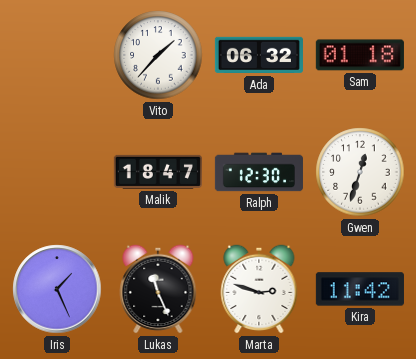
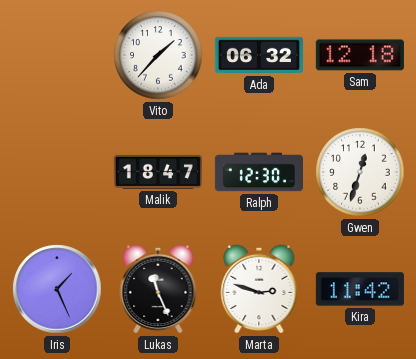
Sam: 01:18 -> 12:18 (360, 55)
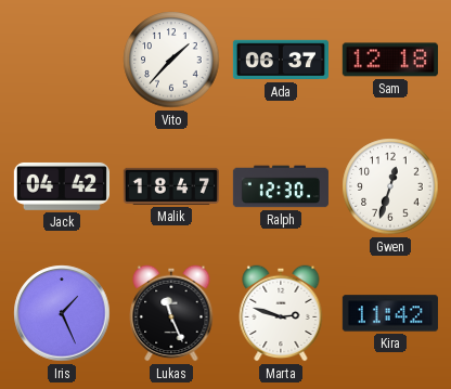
Ada: 06:32 -> 06:37 (281, 60)
Jack: none -> 04:42 (62, 186)
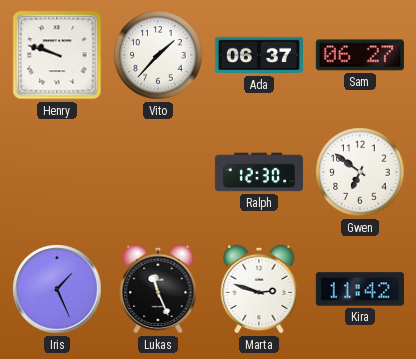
Henry: none -> 9:48 (57, 55)
Sam: 12:18 -> 06:27 (360, 55)
Jack: 04:42 -> none (62, 186)
Malik: 18:47 -> none (171, 186)
Gwen: 12:33 -> 6:51 (360, 172)
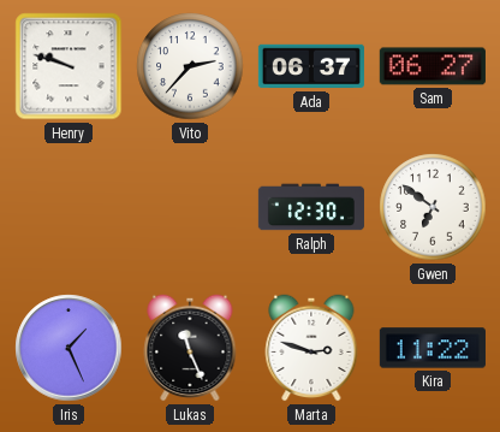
Vito: 1:37 -> 2:37 (190, 66)
Kira: 11:42 -> 11:22 (433, 348)
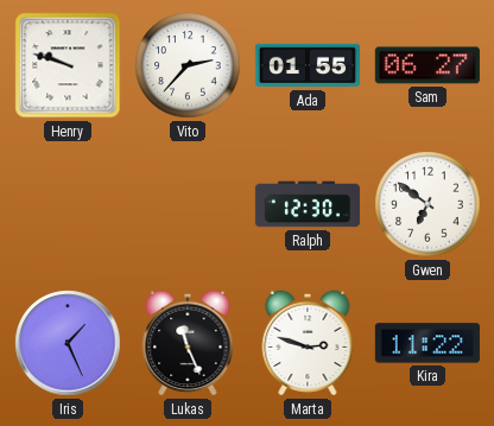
Ada: 06:37 -> 01:55 (308, 65)
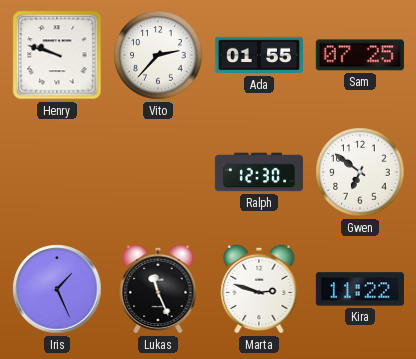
Sam: 06:27 -> 07:25 (360, 55)
